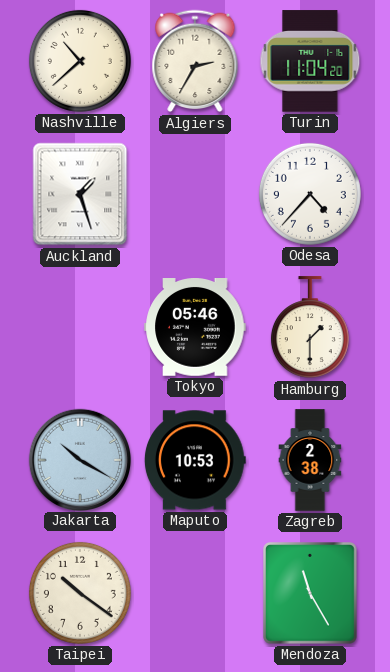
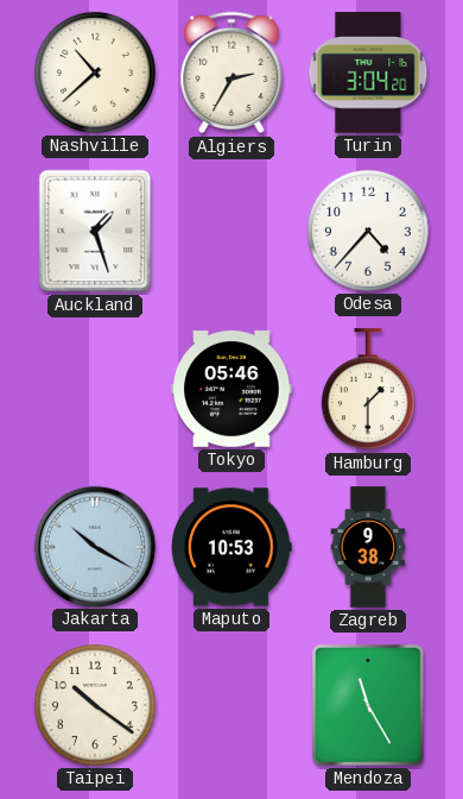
Turin: 11:04 -> 3:04 (368, 73)
Zagreb: 2:38 -> 9:38 (368, 547)
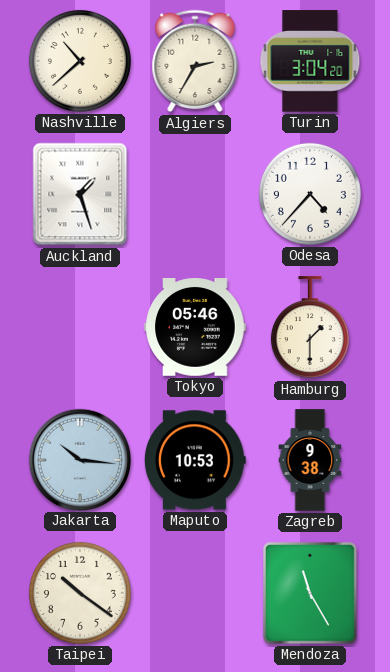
Jakarta: 10:20 -> 10:16 (79, 459)
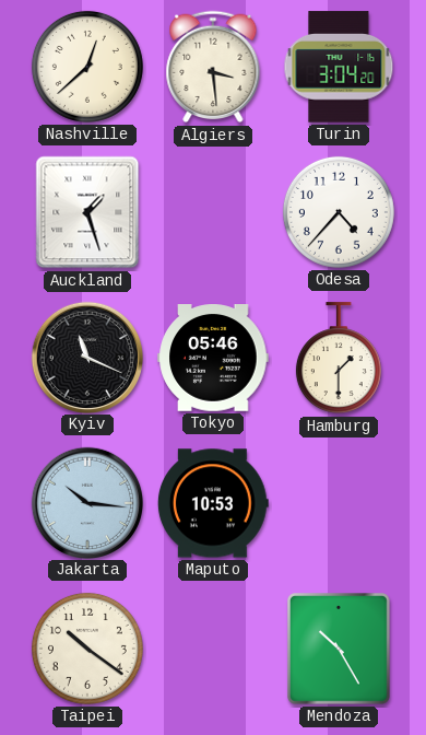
Nashville: 10:38 -> 12:38 (87, 67)
Algiers: 2:35 -> 3:29 (213, 67)
Kyiv: none -> 11:19 (86, 357)
Zagreb: 9:38 -> none (310, 460)
Mendoza: 11:25 -> 10:25 (340, 650)
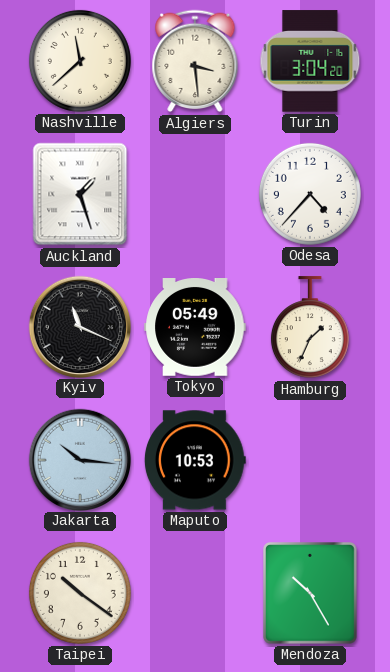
Nashville: 12:38 -> 11:38 (80, 61)
Tokyo: 05:46 -> 05:49 (195, 328)
Hamburg: 1:30 -> 1:34 (310, 328)
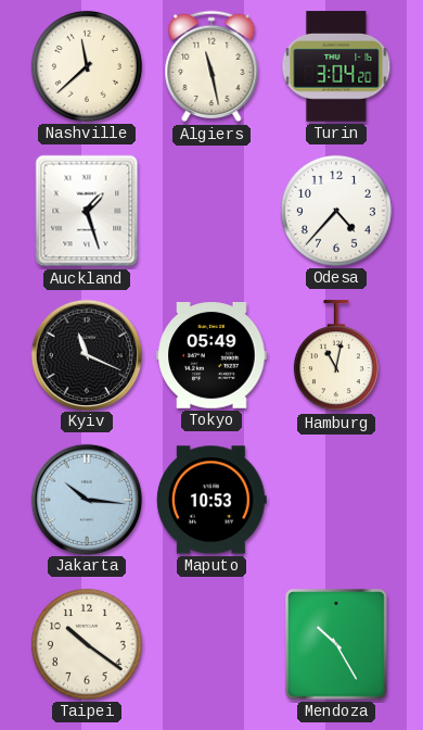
Algiers: 3:29 -> 11:28 (211, 66)
Hamburg: 1:34 -> 11:02 (336, 356)
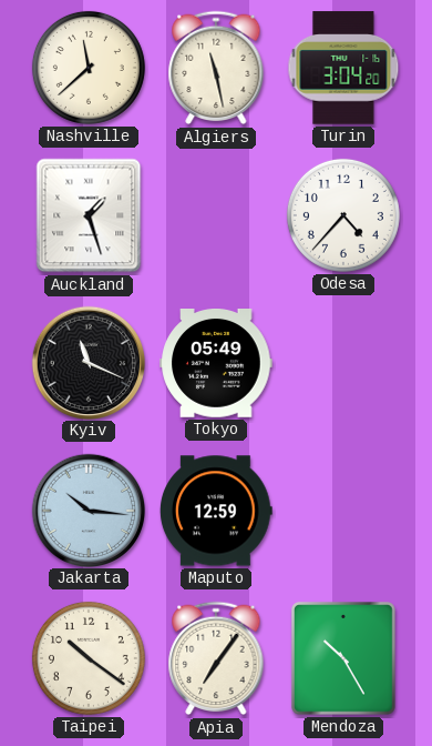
Hamburg: 11:02 -> none (336, 356)
Maputo: 10:53 -> 12:59 (216, 511)
Apia: none -> 7:06 (216, 658)
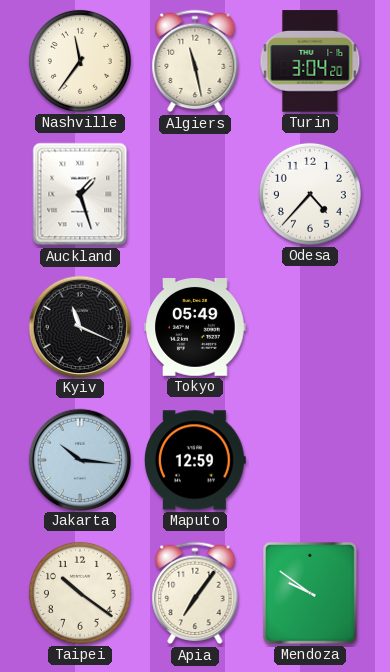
Nashville: 11:38 -> 11:36 (80, 61)
Mendoza: 10:25 -> 9:51 (311, 594)
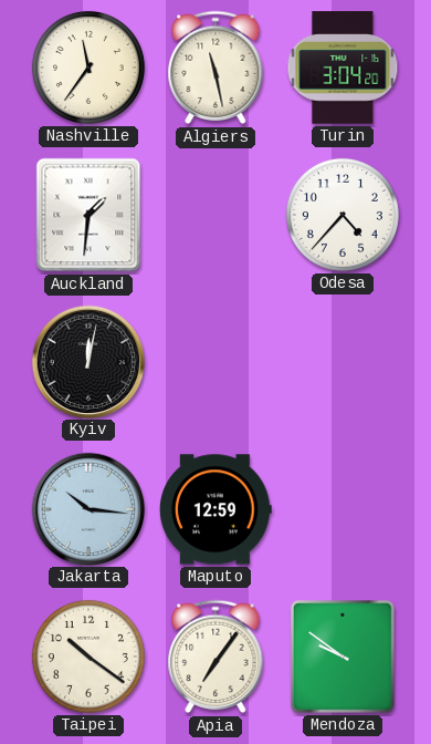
Auckland: 1:27 -> 1:31 (88, 215)
Kyiv: 11:19 -> 12:02 (87, 361)
Tokyo: 05:49 -> none (195, 328)
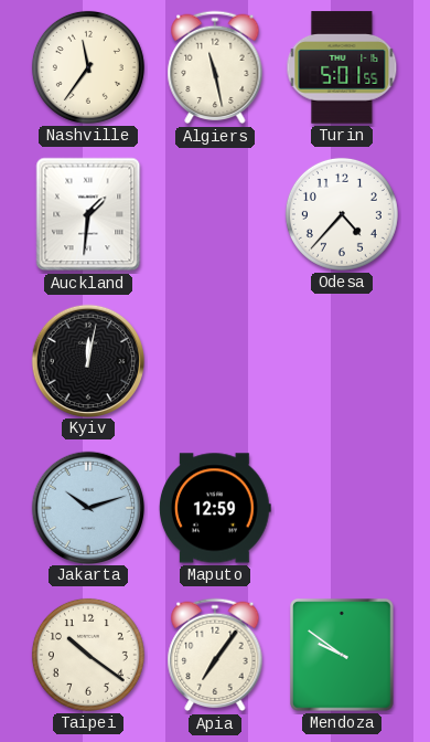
Turin: 3:04 -> 5:01 (342, 67)
Jakarta: 10:16 -> 10:12 (87, 507)
